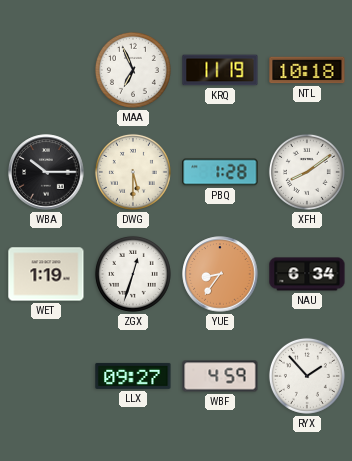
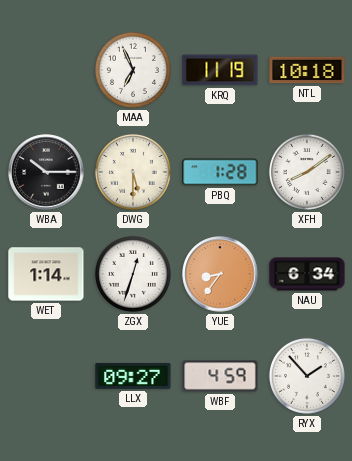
WET: 1:19 -> 1:14 (46, 274)
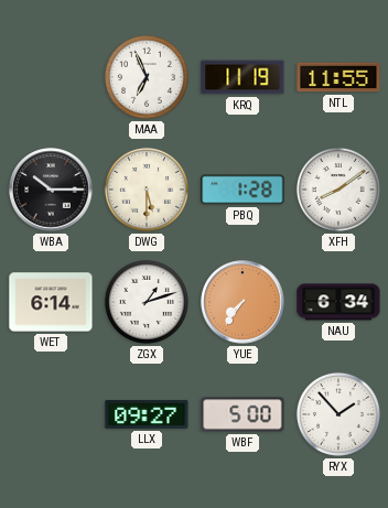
NTL: 10:18 -> 11:55 (338, 77)
WET: 1:14 -> 6:14 (51, 302)
ZGX: 12:33 -> 1:12 (147, 302)
YUE: 8:36 -> 7:36 (242, 302)
WBF: 4:59 -> 5:00 (242, 414)
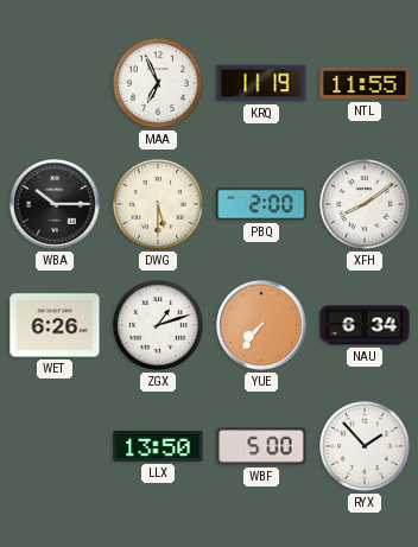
PBQ: 1:28 -> 2:00 (261, 204)
WET: 6:14 -> 6:26 (55, 325)
LLX: 09:27 -> 13:50 (158, 446)
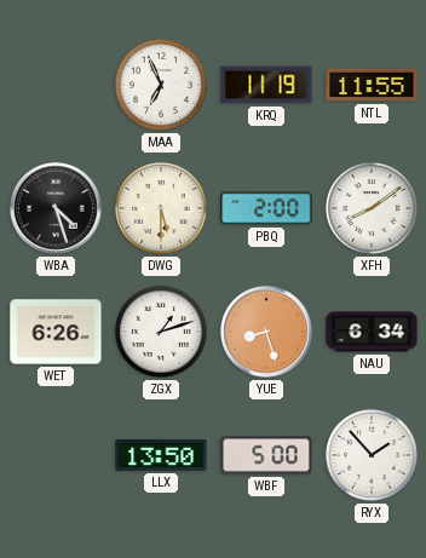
WBA: 10:15 -> 4:27 (56, 208)
YUE: 7:36 -> 8:27 (266, 332)
